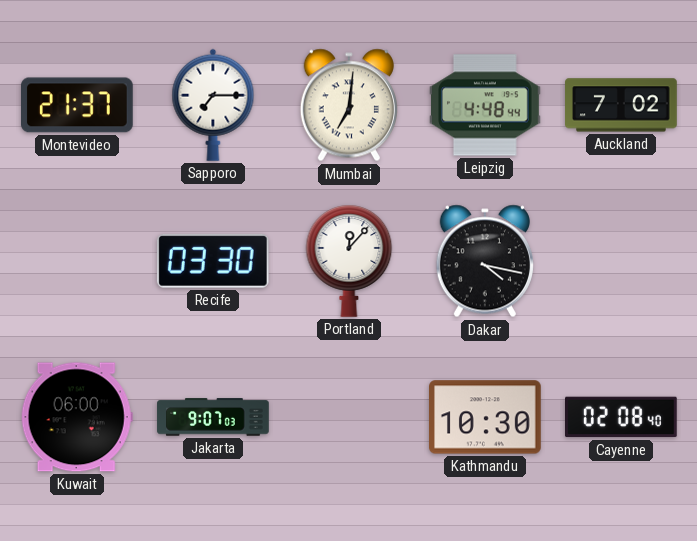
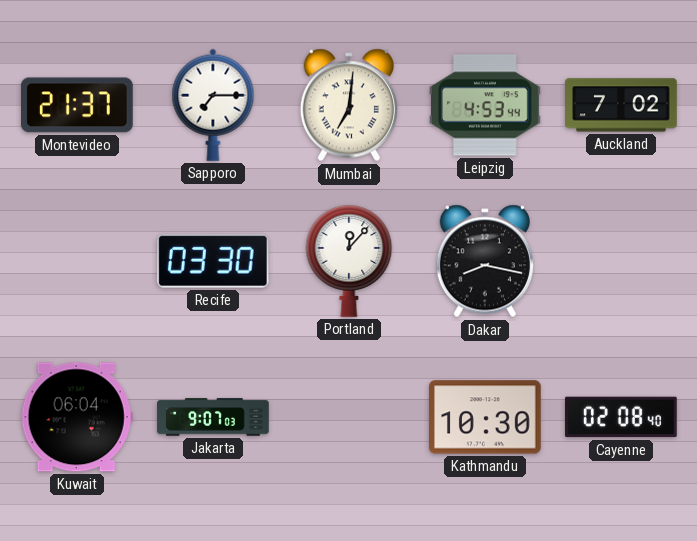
Leipzig: 4:48 -> 4:53 (486, 105)
Dakar: 4:17 -> 8:17 (485, 261)
Kuwait: 06:00 -> 06:04 (77, 417)
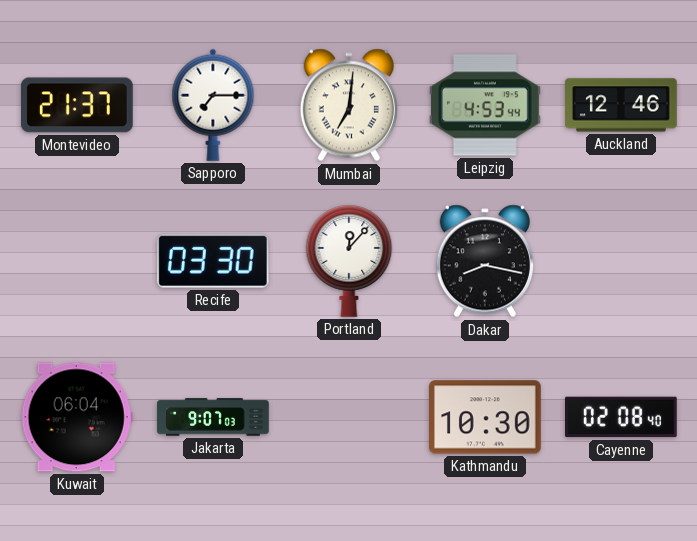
Auckland: 7:02 -> 12:46 (621, 105)
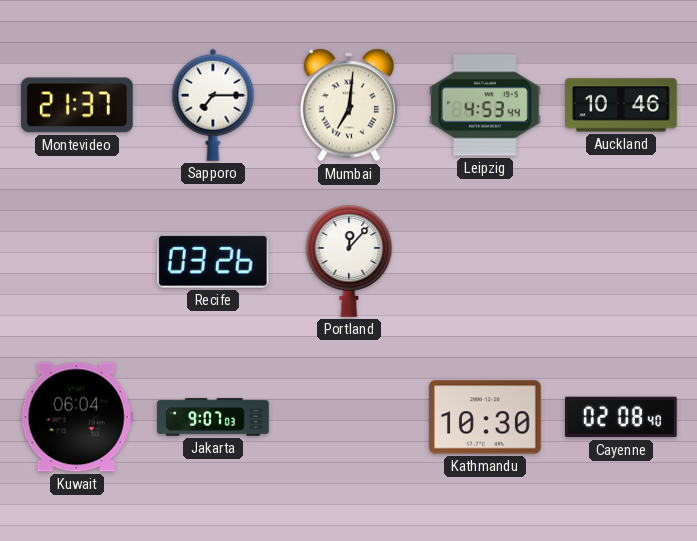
Auckland: 12:46 -> 10:46 (621, 105)
Recife: 03:30 -> 03:26 (213, 261)
Dakar: 8:17 -> none (485, 261)
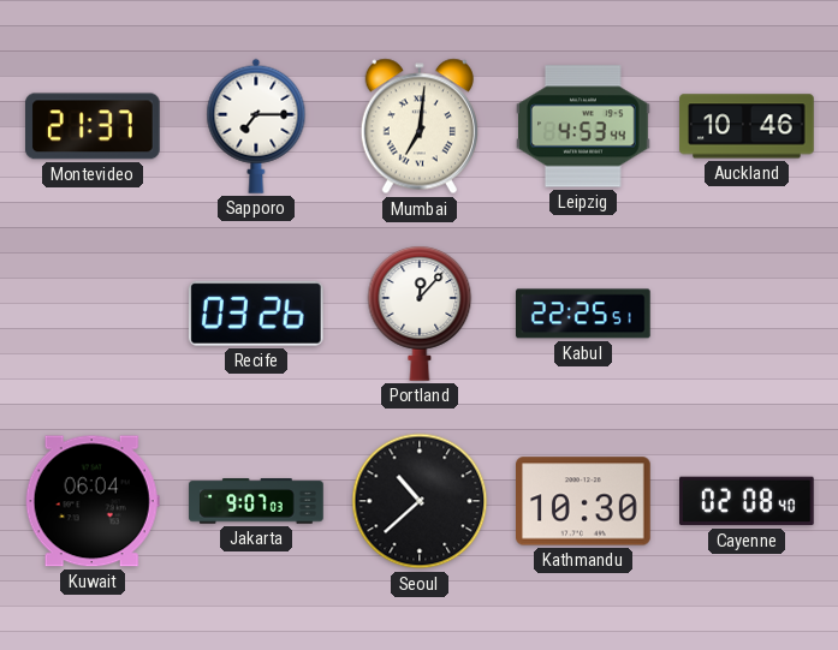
Kabul: none -> 22:25 (584, 314)
Seoul: none -> 10:38 (420, 501)
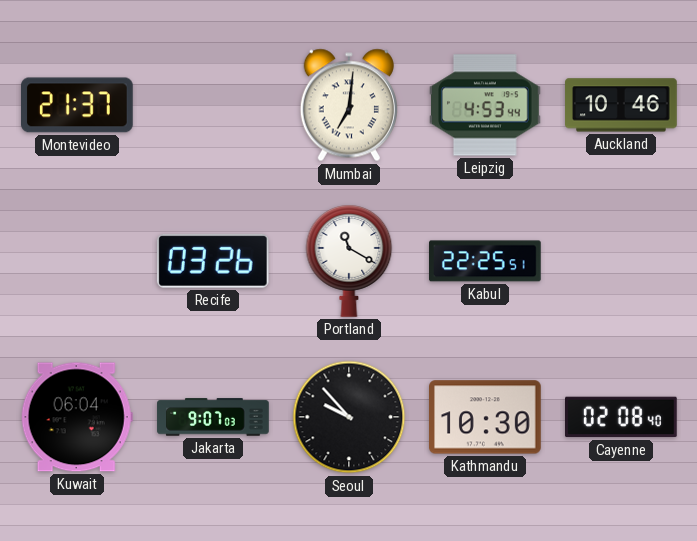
Sapporo: 7:15 -> none (256, 126)
Portland: 12:07 -> 11:20 (349, 261)
Seoul: 10:38 -> 9:53 (349, 417)
